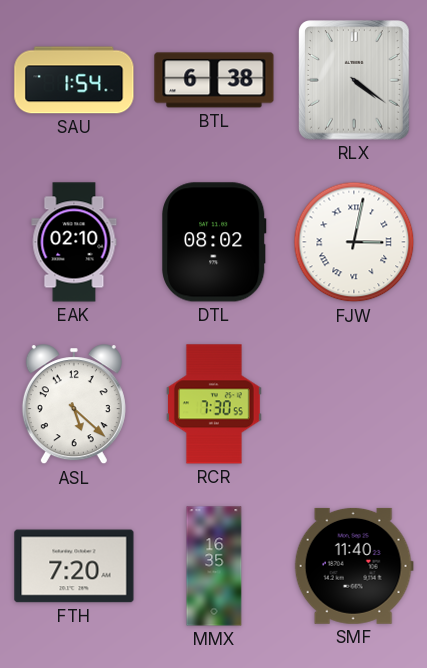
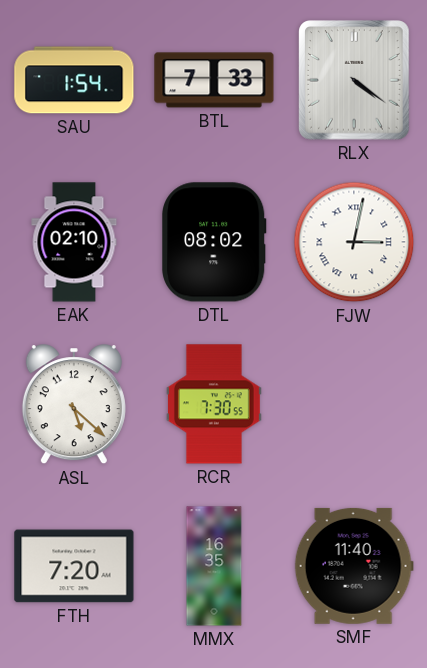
BTL: 6:38 -> 7:33 (214, 80)
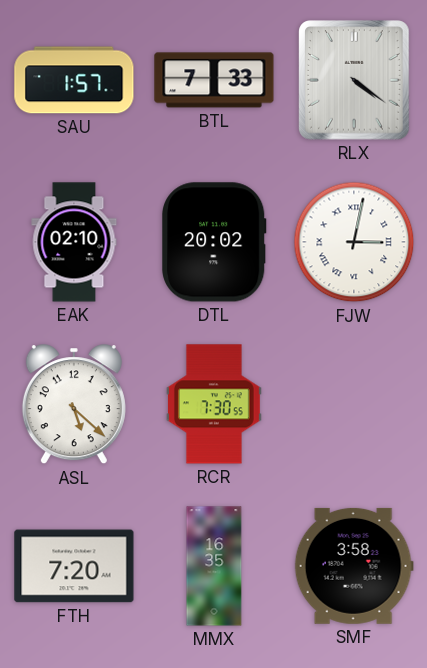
SAU: 1:54 -> 1:57 (74, 80)
DTL: 08:02 -> 20:02 (215, 242)
SMF: 11:40 -> 3:58 (354, 566)
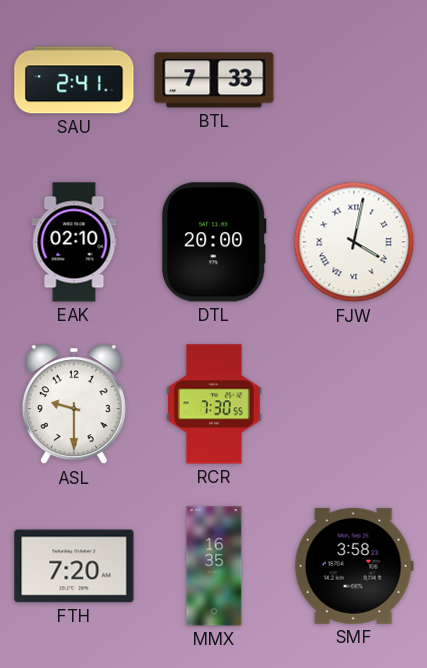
SAU: 1:57 -> 2:41 (74, 80)
RLX: 4:21 -> none (354, 80)
DTL: 20:02 -> 20:00 (215, 242)
FJW: 3:02 -> 4:02 (354, 242)
ASL: 5:22 -> 9:30 (74, 405)
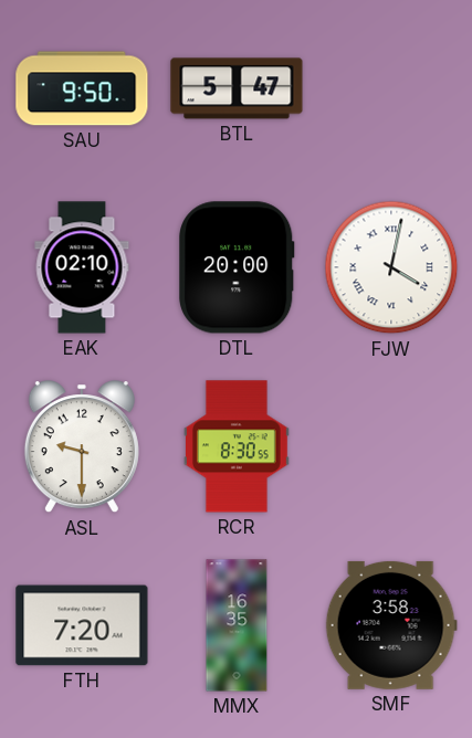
SAU: 2:41 -> 9:50 (82, 88)
BTL: 7:33 -> 5:47 (237, 88)
RCR: 7:30 -> 8:30 (237, 446)
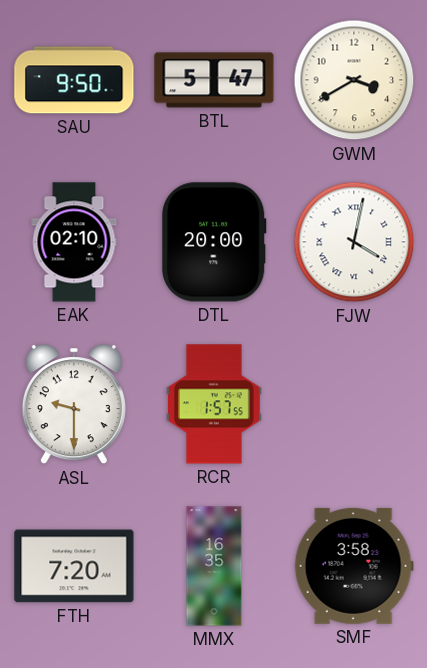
GWM: none -> 3:40 (354, 80)
RCR: 8:30 -> 1:57 (214, 404)
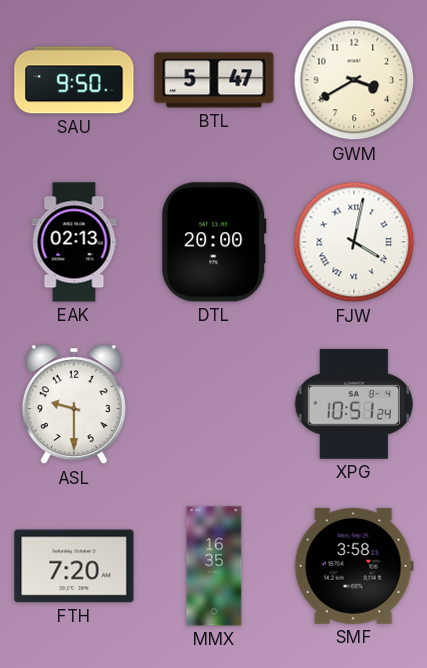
EAK: 02:10 -> 02:13 (74, 242)
RCR: 1:57 -> none (214, 404)
XPG: none -> 10:51 (354, 404)
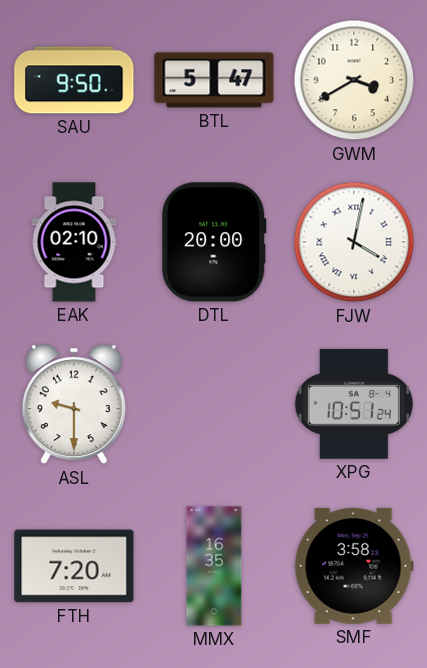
EAK: 02:13 -> 02:10 (74, 242)
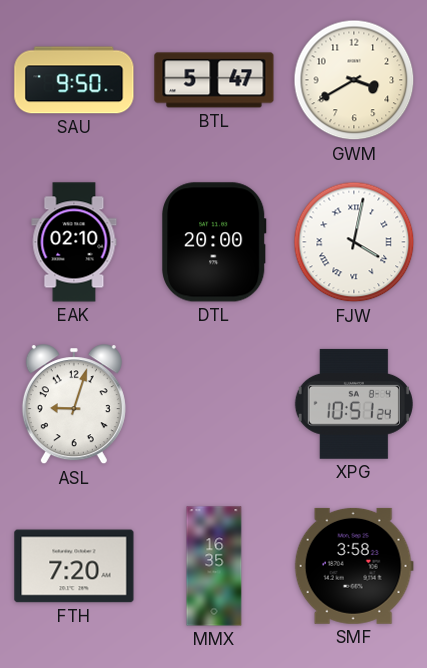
ASL: 9:30 -> 9:03 (74, 405)
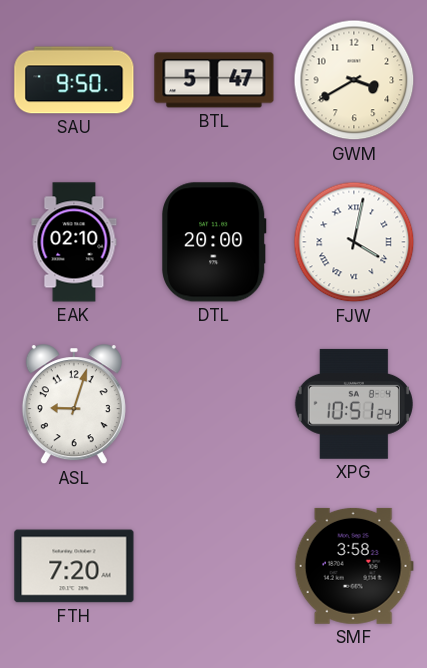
MMX: 16:35 -> none (214, 566)
